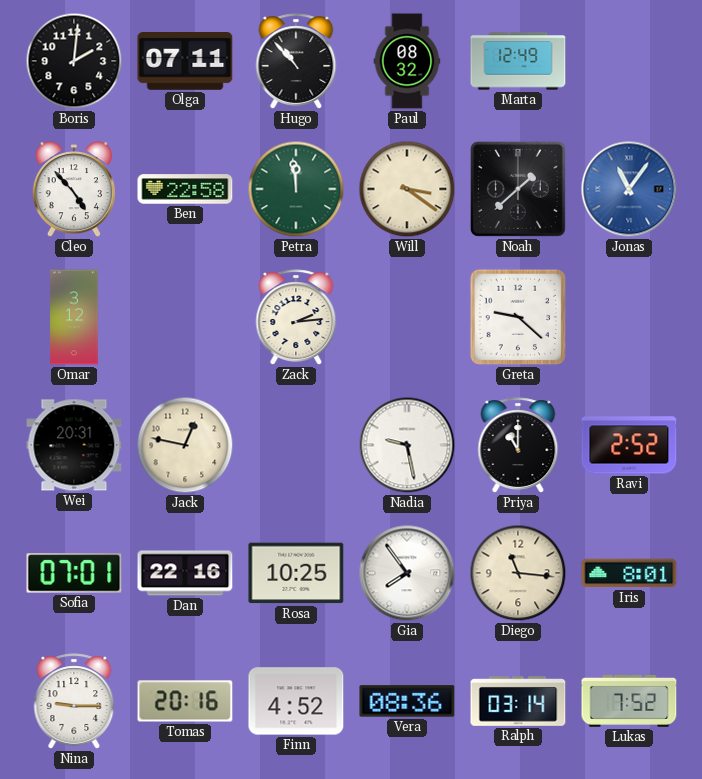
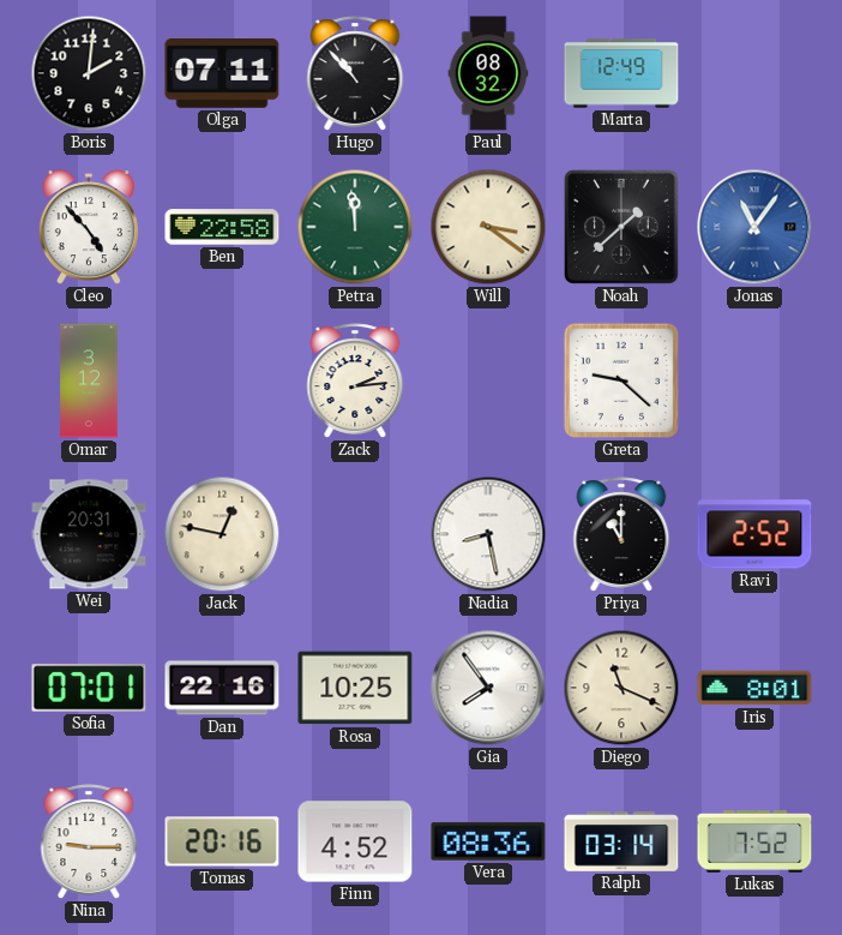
Nadia: 9:28 -> 8:28 (488, 534)
Diego: 11:16 -> 11:19 (621, 688)
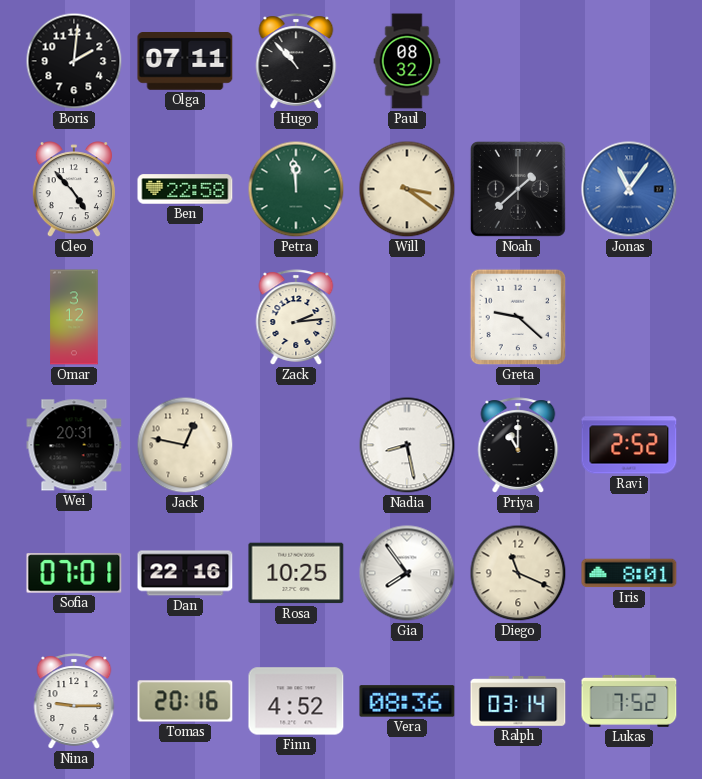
Marta: 12:49 -> none (621, 73)
